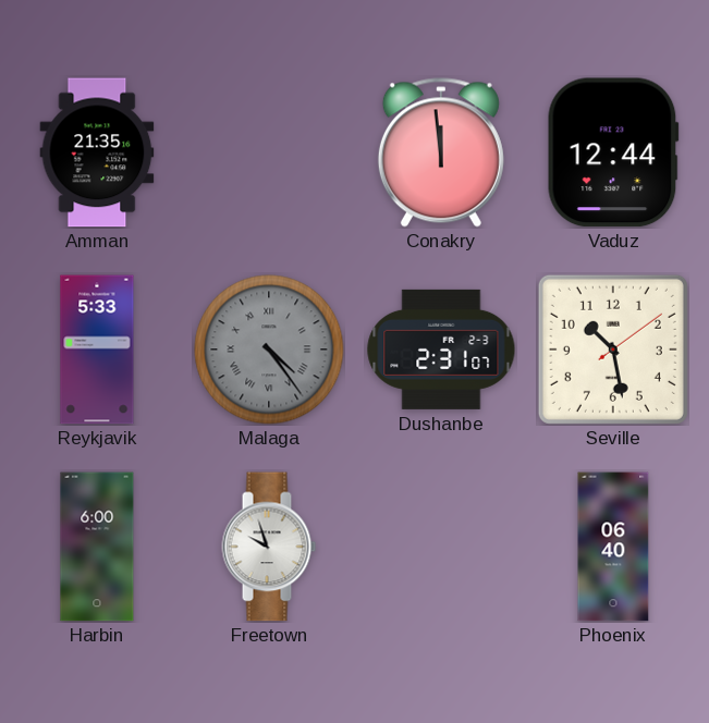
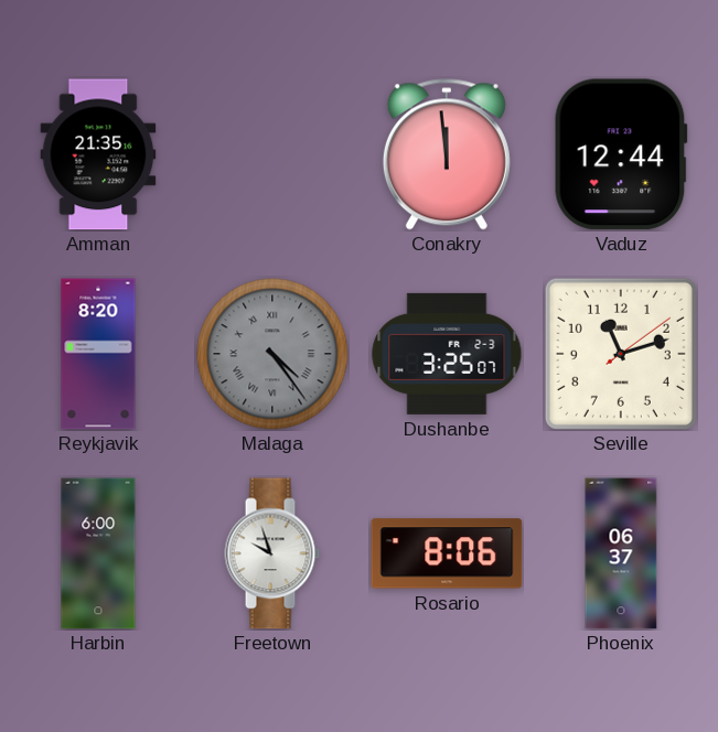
Reykjavik: 5:33 -> 8:20 (98, 354)
Dushanbe: 2:31 -> 3:25 (447, 354)
Seville: 10:28 -> 11:12 (621, 354)
Rosario: none -> 8:06 (447, 553)
Phoenix: 06:40 -> 06:37 (621, 553)
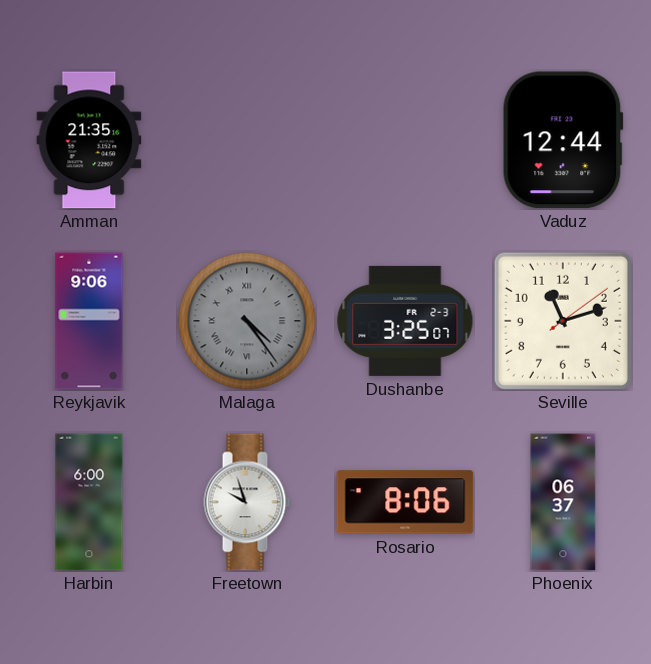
Conakry: 11:59 -> none (447, 154)
Reykjavik: 8:20 -> 9:06 (89, 321)
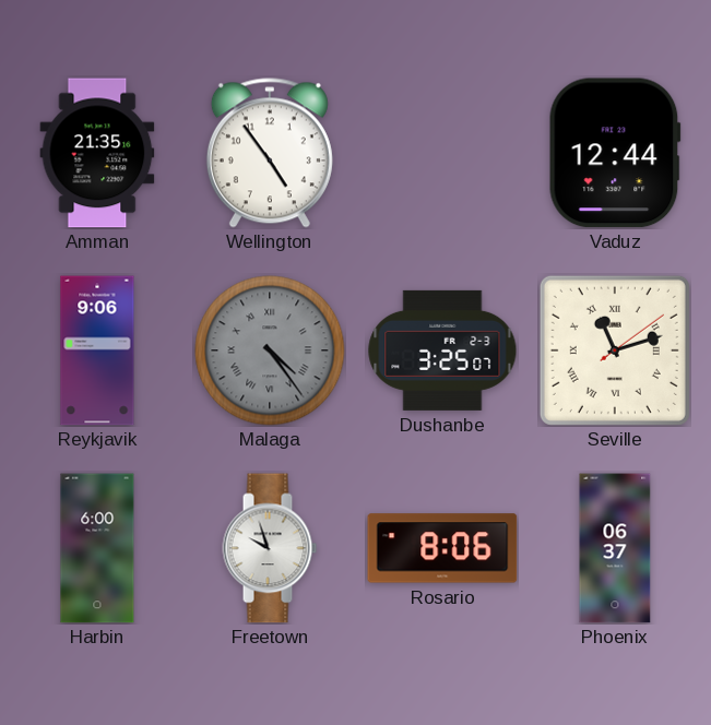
Wellington: none -> 4:54 (270, 153)
Seville numerals: Arabic -> Roman (615, 350)
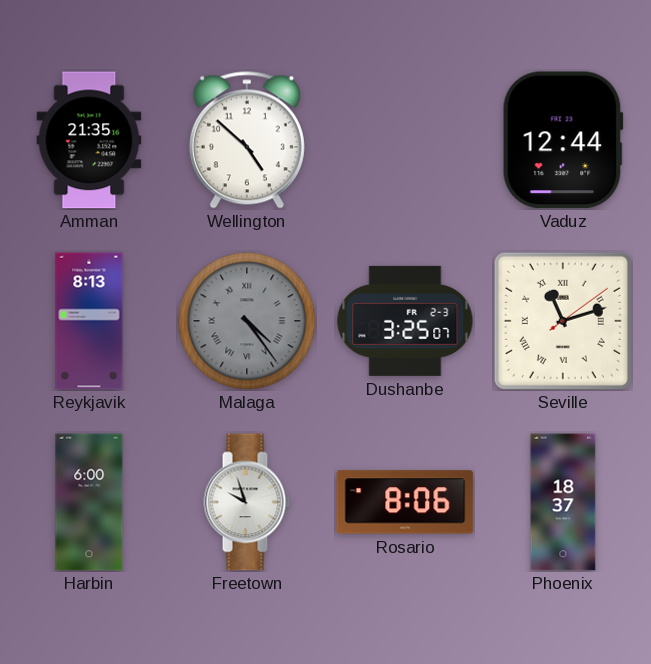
Wellington: 4:54 -> 4:52 (247, 140)
Reykjavik: 9:06 -> 8:13 (89, 321)
Phoenix: 06:37 -> 18:37 (563, 502)
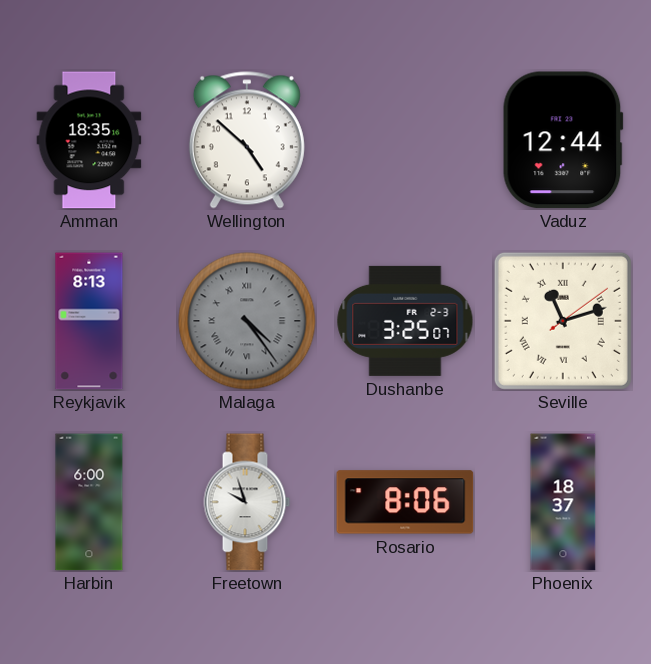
Amman: 21:35 -> 18:35 (89, 140)
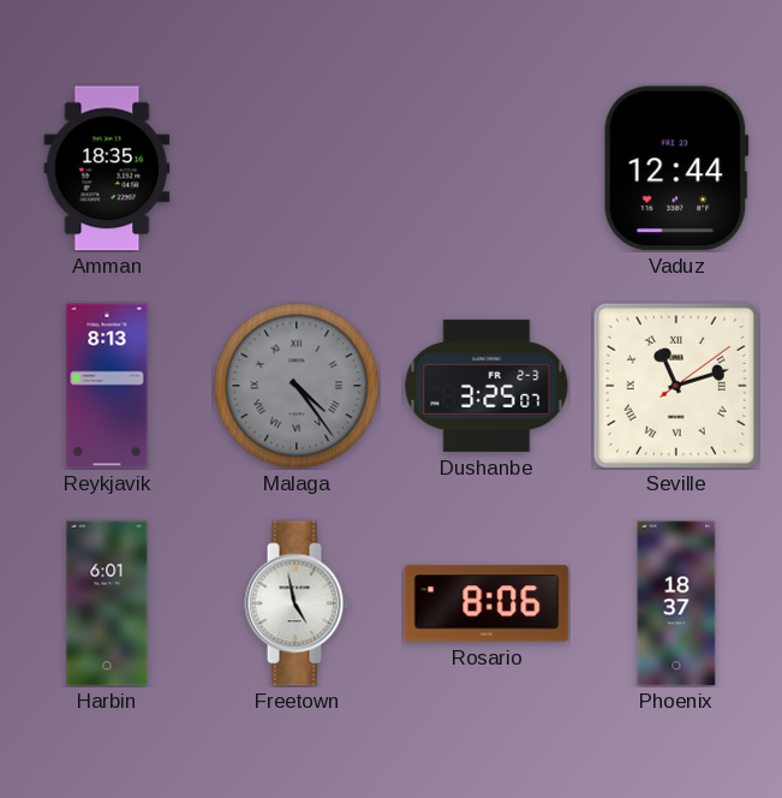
Wellington: 4:52 -> none (247, 140)
Harbin: 6:00 -> 6:01 (107, 603)
Freetown: 9:57 -> 4:58 (297, 603)
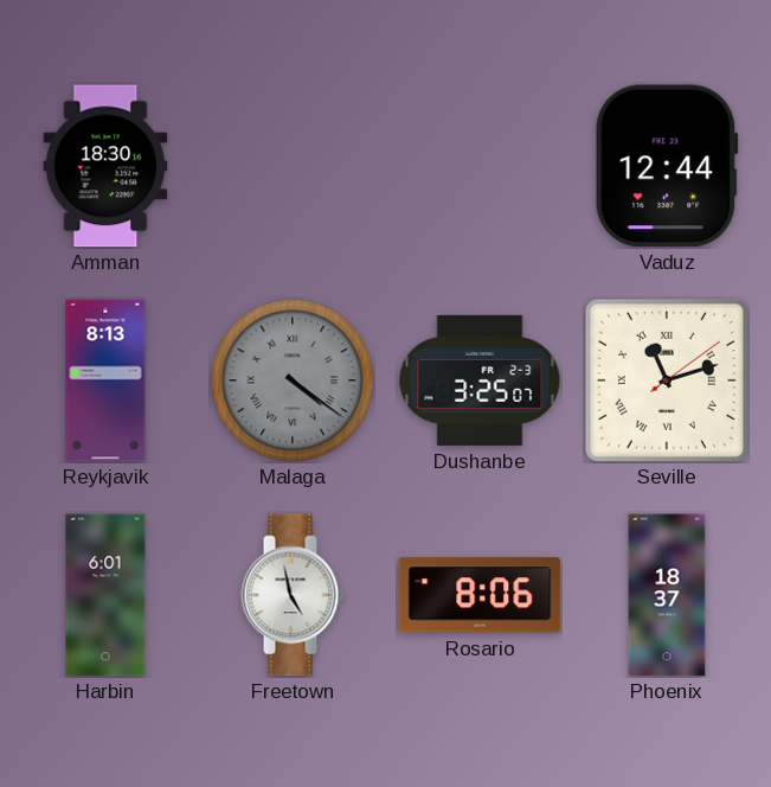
Amman: 18:35 -> 18:30 (105, 166)
Malaga: 4:24 -> 4:21 (293, 380)
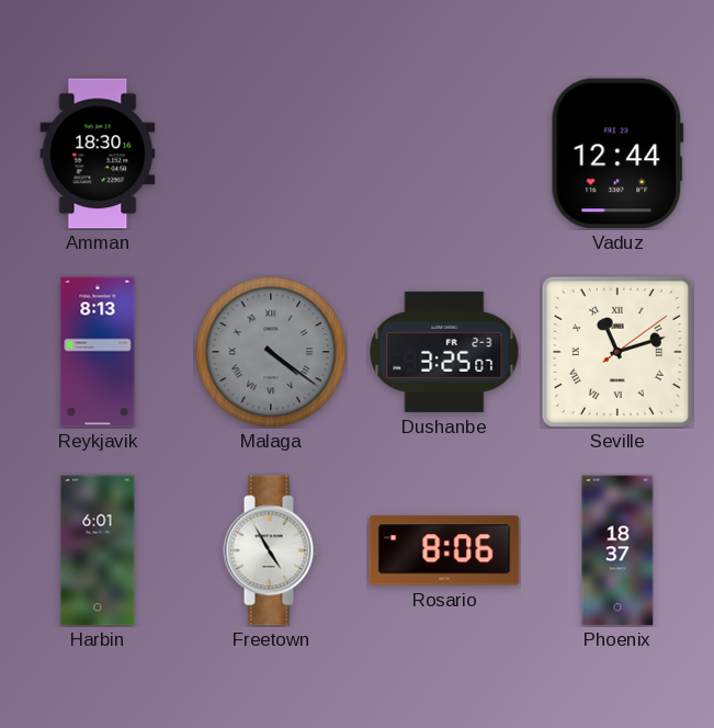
Freetown: 4:58 -> 4:55 (271, 550)
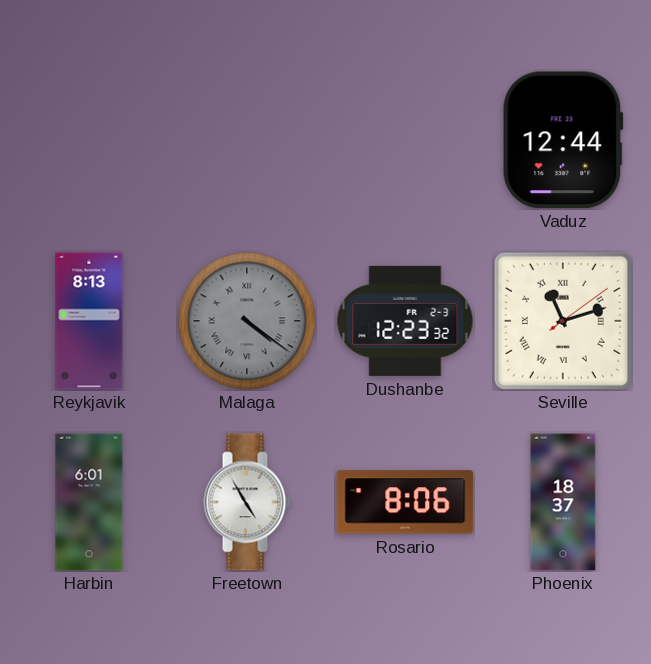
Amman: 18:30 -> none (98, 153)
Dushanbe: 3:25 -> 12:23 (405, 321)
